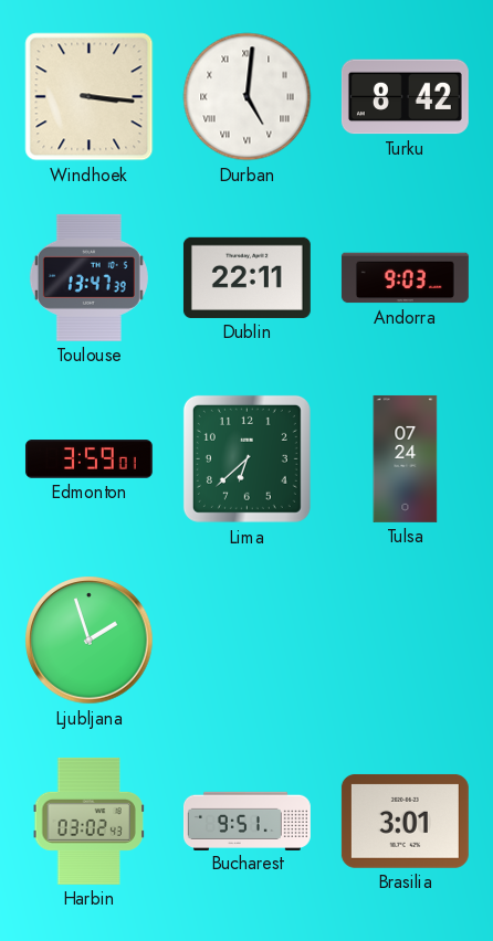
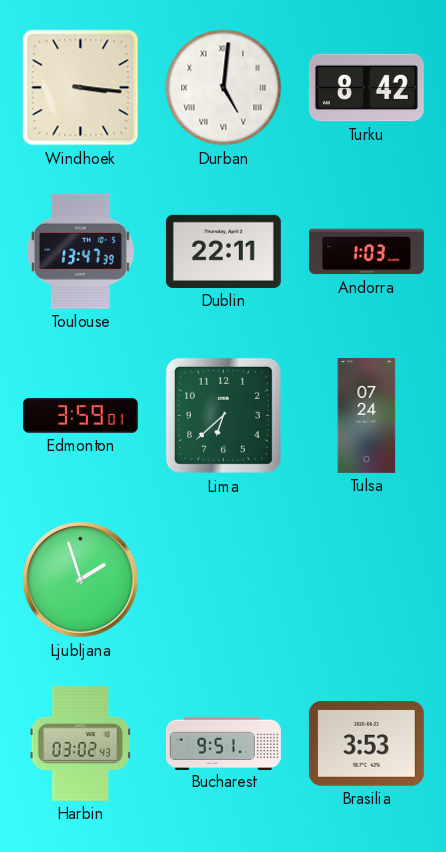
Andorra: 9:03 -> 1:03 (366, 252)
Brasilia: 3:01 -> 3:53 (366, 743)
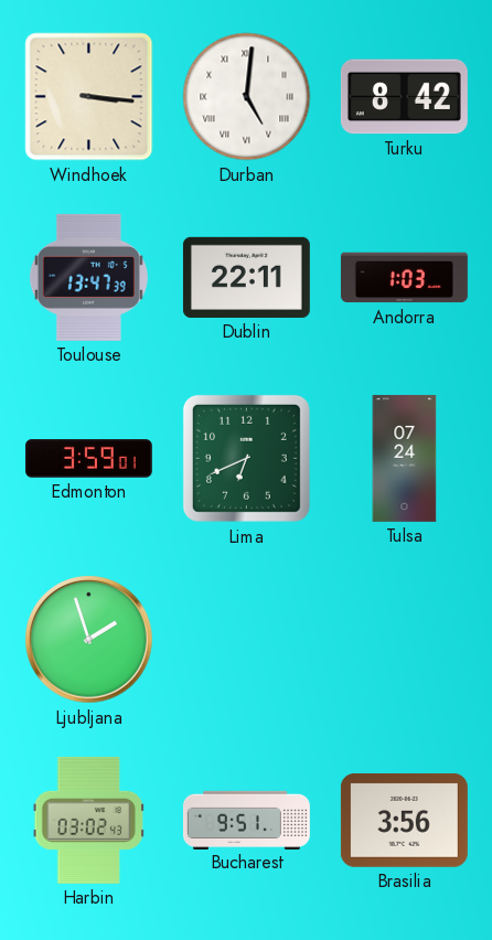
Lima: 6:38 -> 6:41 (246, 458)
Brasilia: 3:53 -> 3:56 (404, 820)
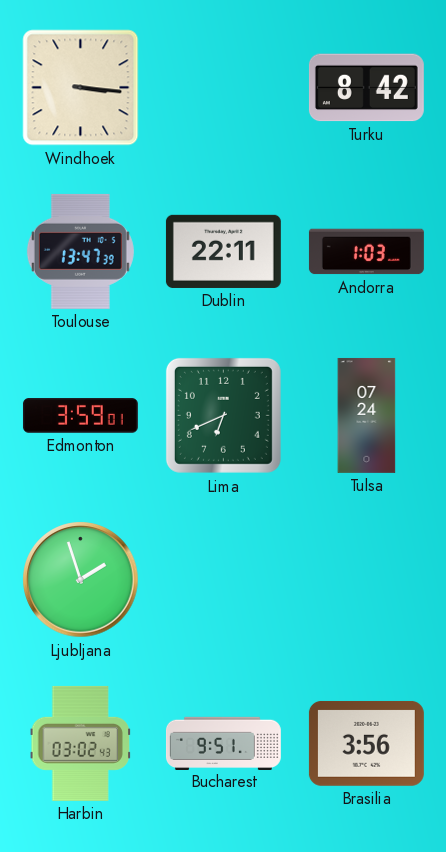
Durban: 5:01 -> none (247, 97)
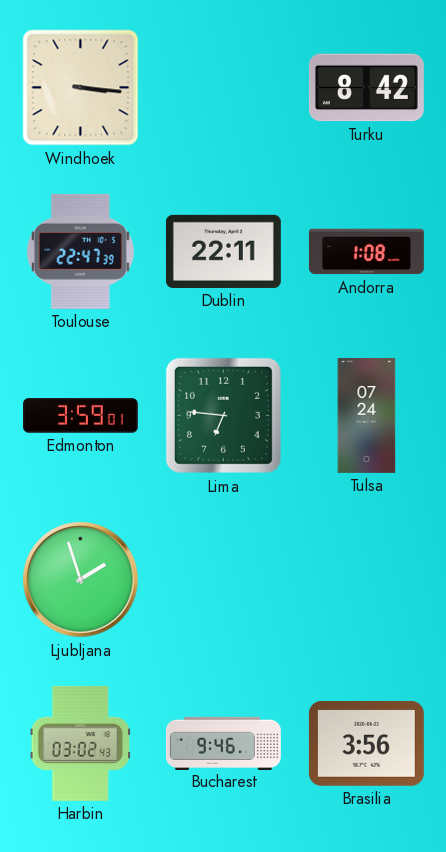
Toulouse: 13:47 -> 22:47 (80, 251)
Andorra: 1:03 -> 1:08 (366, 252)
Lima: 6:41 -> 6:46 (223, 415)
Bucharest: 9:51 -> 9:46 (223, 743)
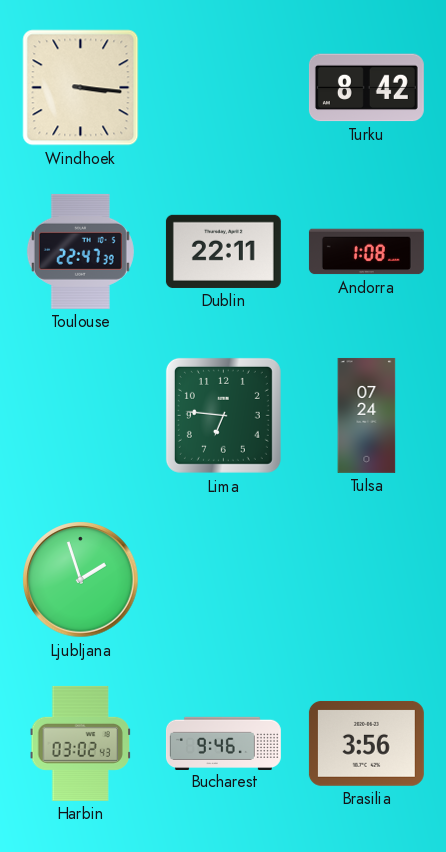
Edmonton: 3:59 -> none (80, 416)
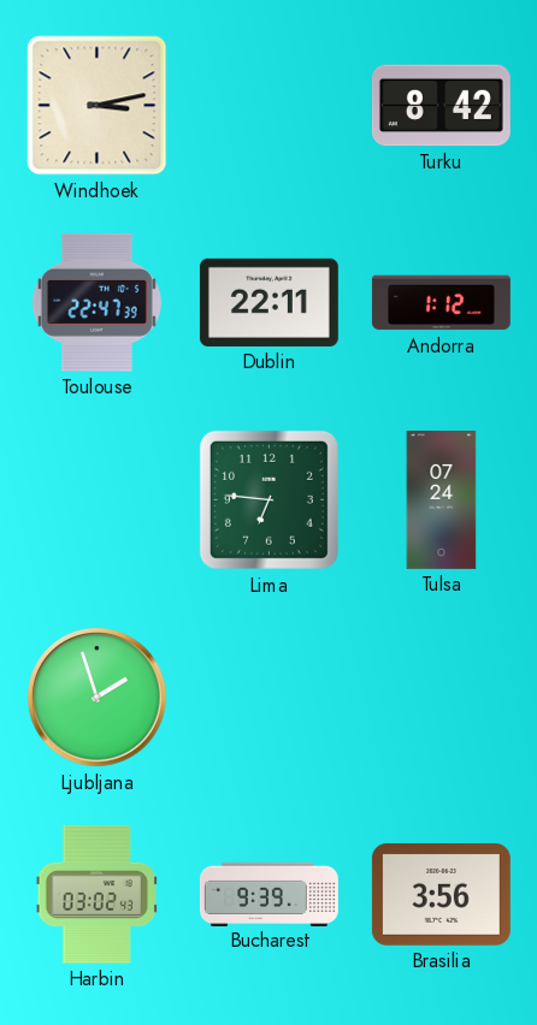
Windhoek: 3:16 -> 3:13 (98, 106)
Andorra: 1:08 -> 1:12 (441, 303)
Bucharest: 9:46 -> 9:39 (268, 894)
